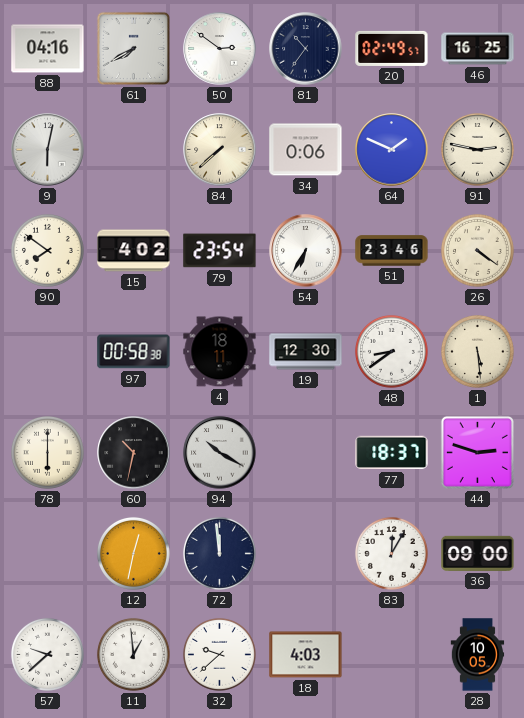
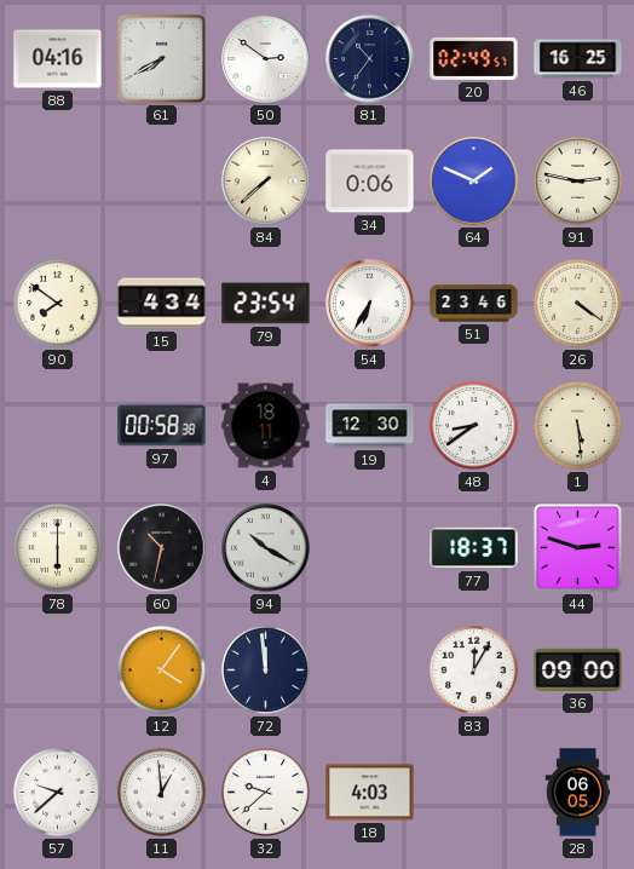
9: 6:02 -> none (48, 150)
15: 4:02 -> 4:34 (162, 304)
12: 12:32 -> 4:06 (161, 669)
28: 10:05 -> 06:05 (578, 793)
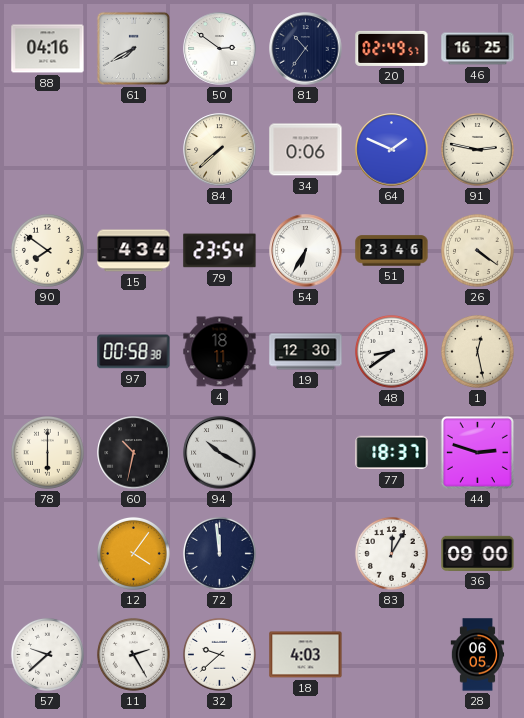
1: 5:29 -> 12:28 (477, 351)
11: 12:59 -> 2:25 (133, 654)
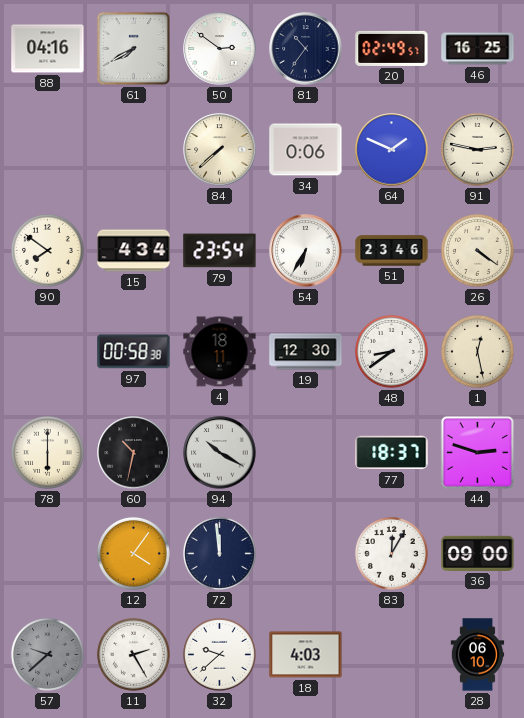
57 dial: white -> grey (47, 654)
28: 06:05 -> 06:10 (478, 655)
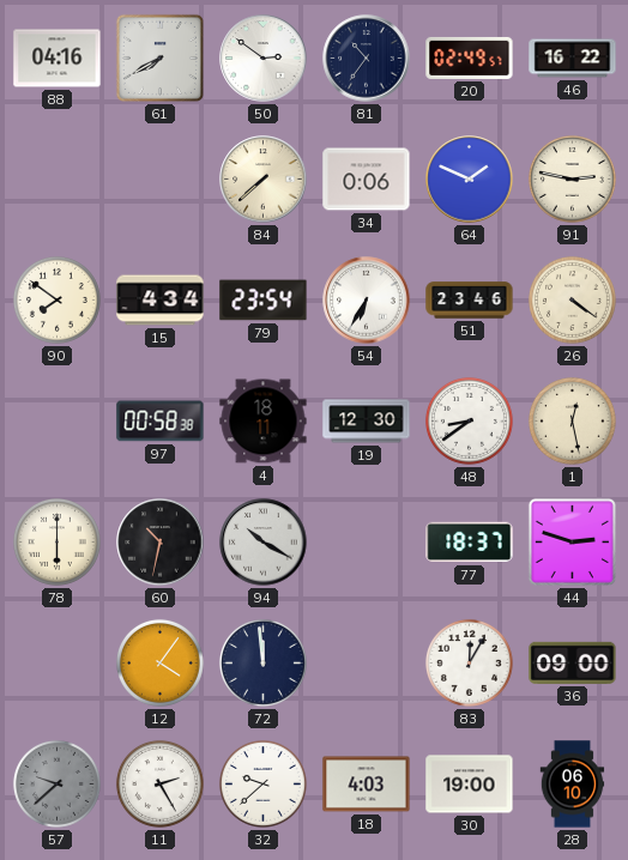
46: 16:25 -> 16:22 (573, 59)
30: none -> 19:00 (470, 785)
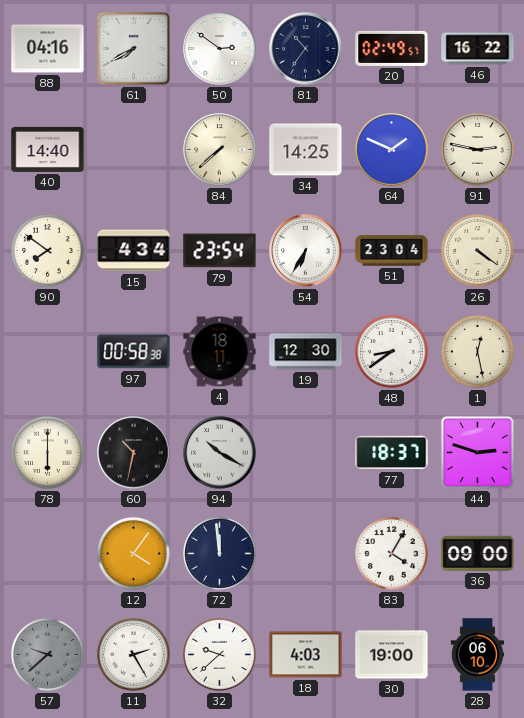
40: none -> 14:40 (48, 149)
34: 0:06 -> 14:25 (306, 150)
51: 23:46 -> 23:04 (392, 251)
83: 12:05 -> 4:05 (391, 553)
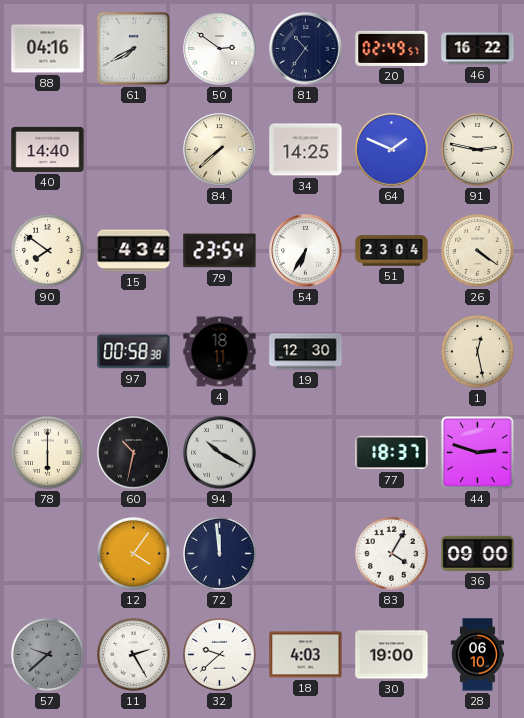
48: 8:39 -> none (391, 351)
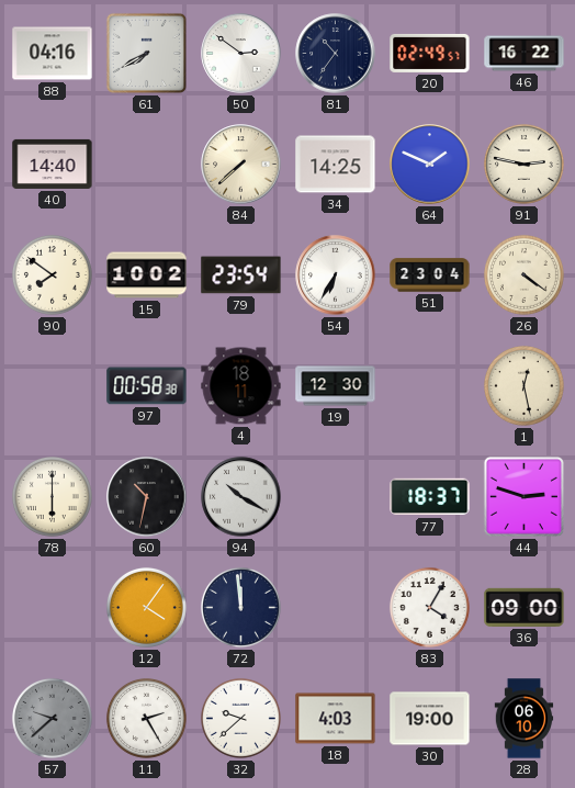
15: 4:34 -> 10:02 (147, 275)
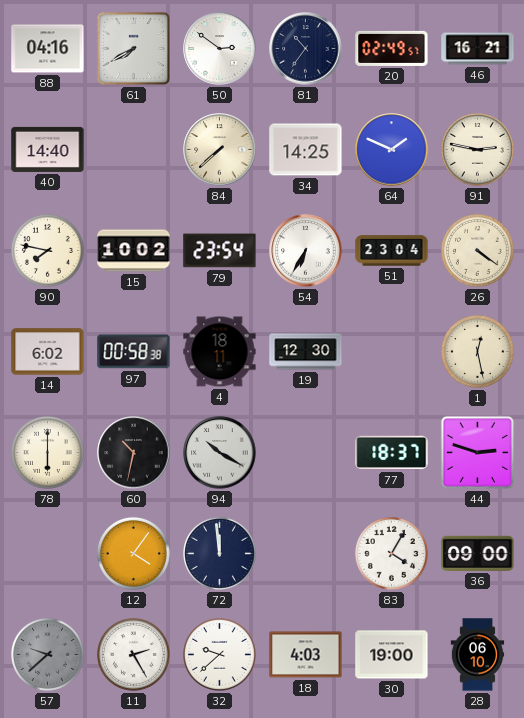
46: 16:22 -> 16:21 (478, 49)
90: 7:51 -> 7:47 (47, 250)
14: none -> 6:02 (48, 352)
